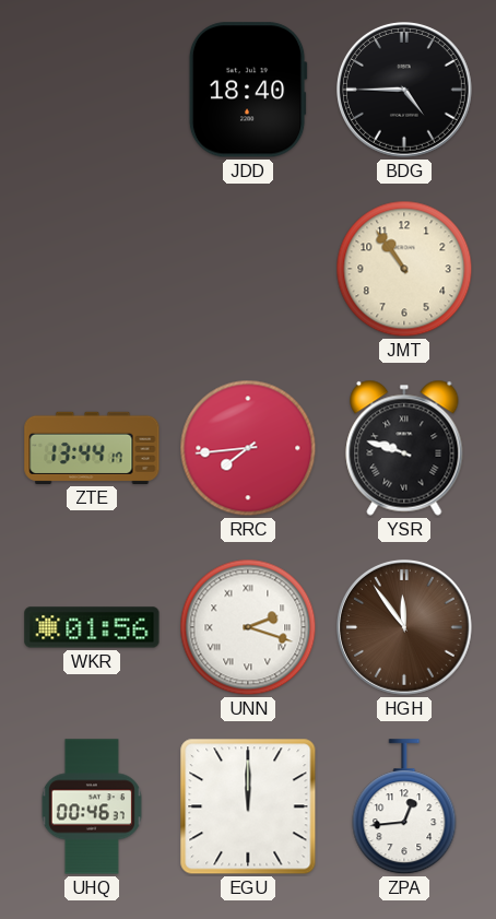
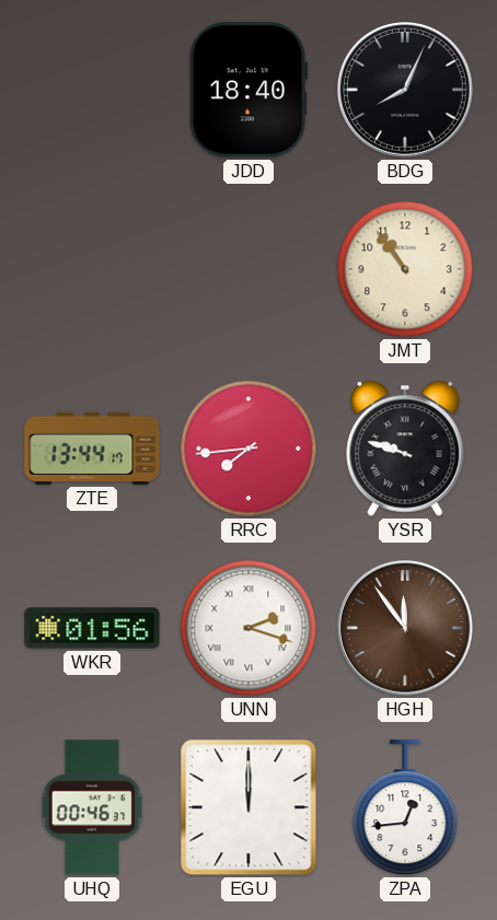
BDG: 4:45 -> 8:04 (406, 91)
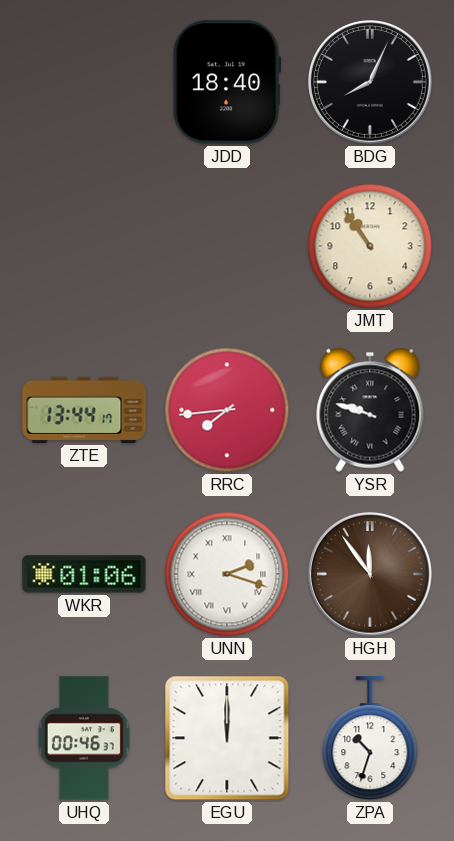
WKR: 01:56 -> 01:06 (84, 574)
ZPA: 12:44 -> 10:33 (370, 739)
